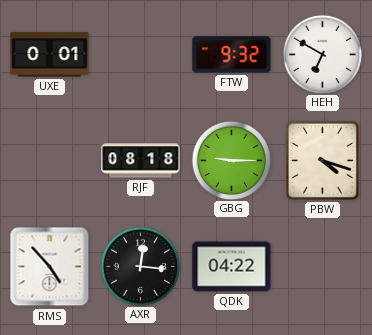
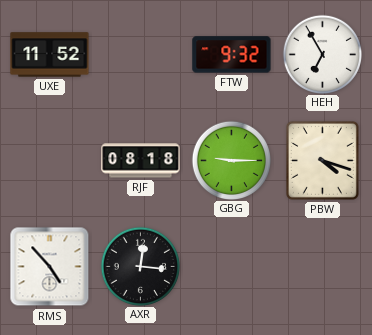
UXE: 0:01 -> 11:52 (50, 55)
HEH: 6:50 -> 6:55 (322, 54)
QDK: 04:22 -> none (232, 267)
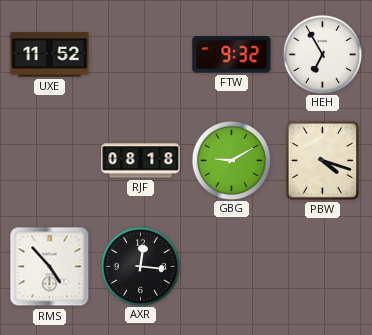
GBG: 9:15 -> 9:10 (231, 160)
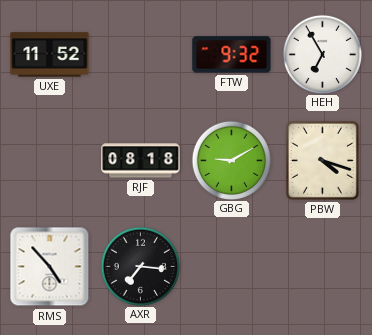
AXR: 12:16 -> 7:16 (140, 266)
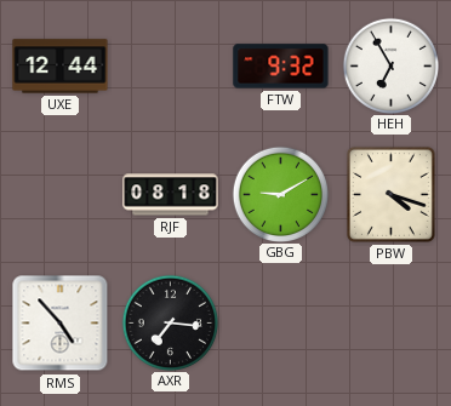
UXE: 11:52 -> 12:44 (61, 67)
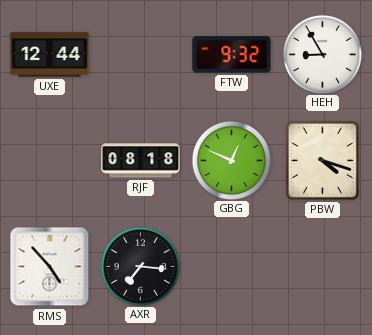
HEH: 6:55 -> 8:55 (322, 54)
GBG: 9:10 -> 12:49 (231, 160)
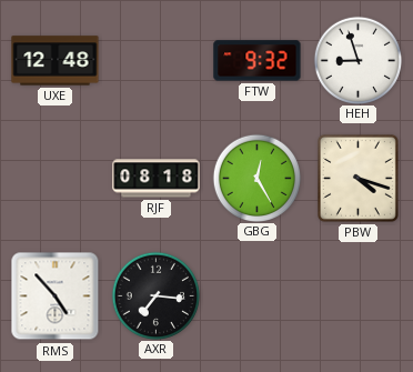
UXE: 12:44 -> 12:48 (56, 61)
HEH: 8:55 -> 8:57 (357, 60)
GBG: 12:49 -> 12:25 (256, 178)
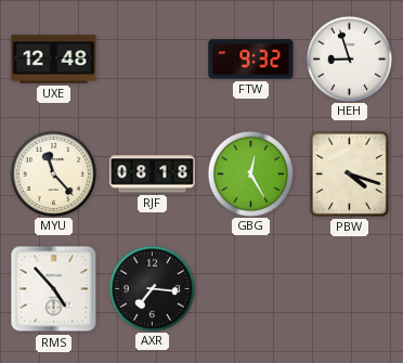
MYU: none -> 11:23 (53, 173)
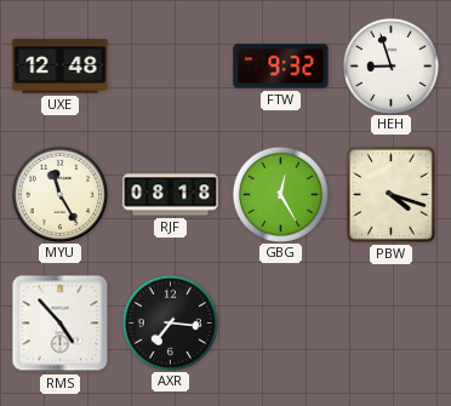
MYU: 11:23 -> 11:25 (59, 194)
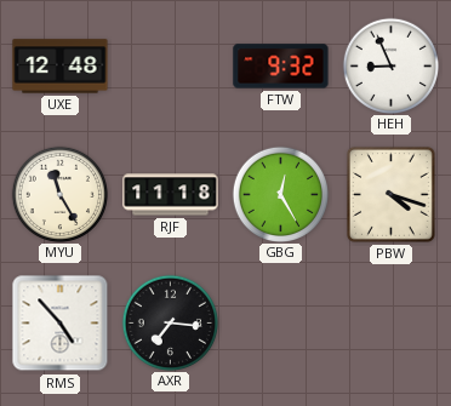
HEH: 8:57 -> 8:56 (390, 65)
RJF: 08:18 -> 11:18 (171, 195)
